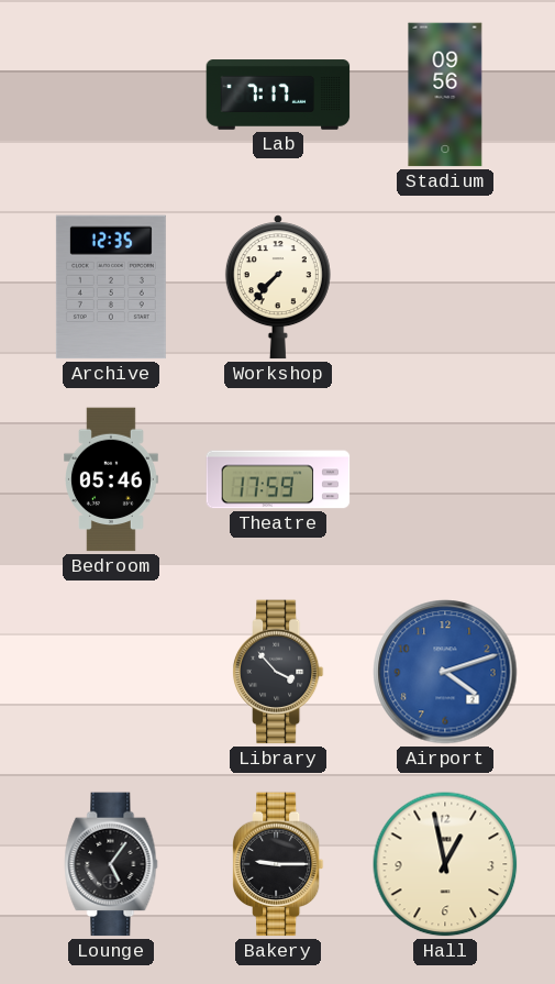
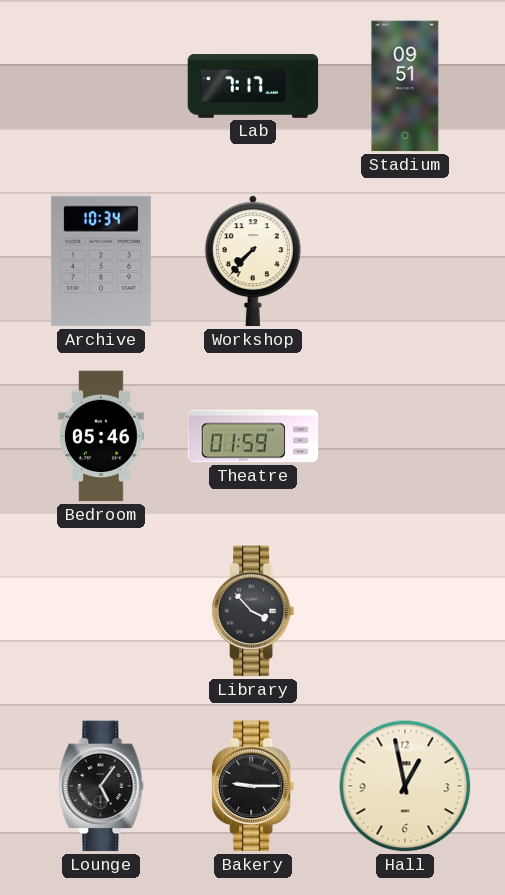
Stadium: 09:56 -> 09:51 (405, 86)
Archive: 12:35 -> 10:34 (101, 261)
Theatre: 17:59 -> 01:59 (253, 436)
Airport: 4:12 -> none (445, 672)
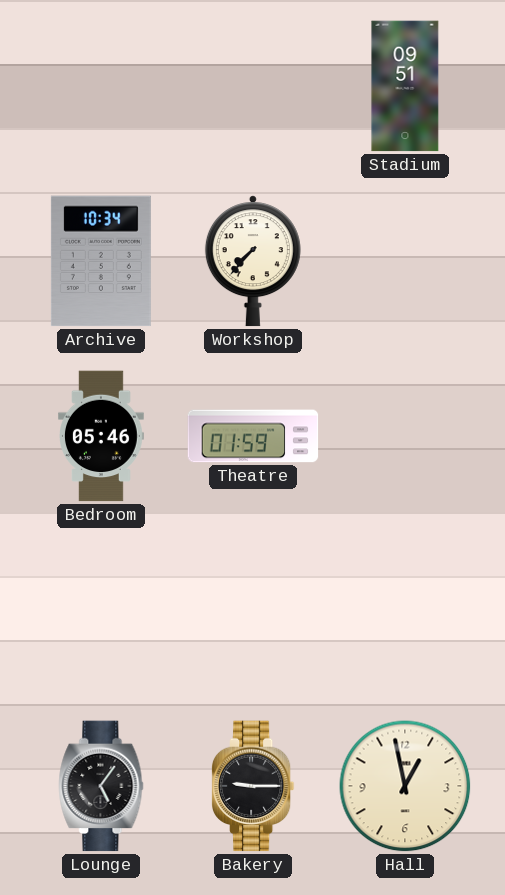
Lab: 7:17 -> none (253, 86)
Library: 3:53 -> none (253, 611)
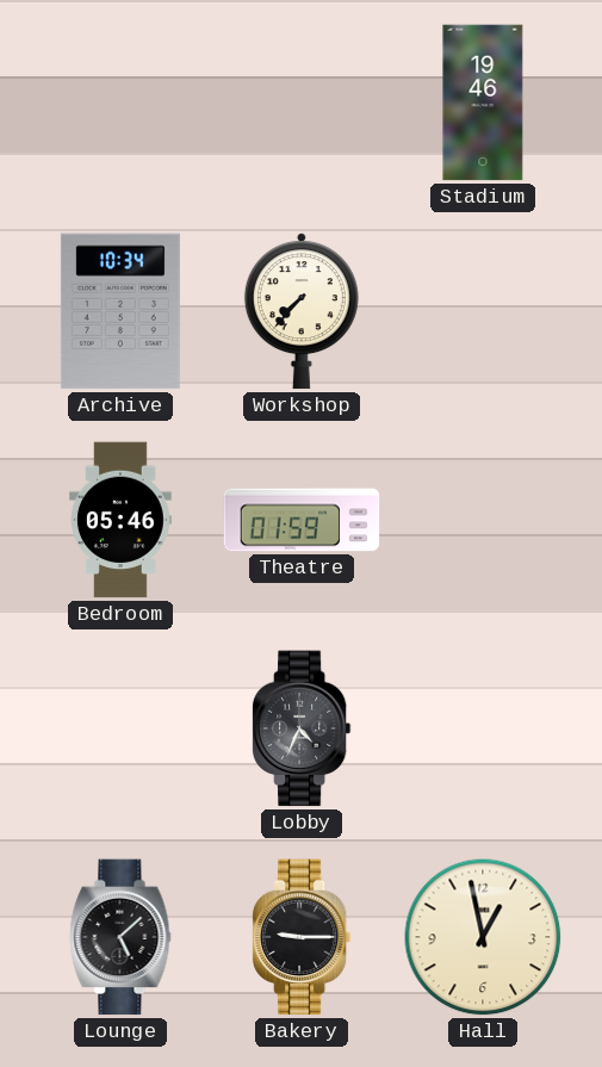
Stadium: 09:51 -> 19:46 (483, 103)
Lobby: none -> 4:34 (302, 728)
Lounge: 5:06 -> 5:08 (120, 937)
